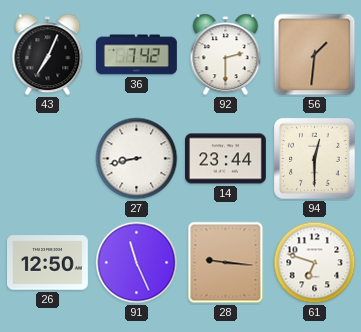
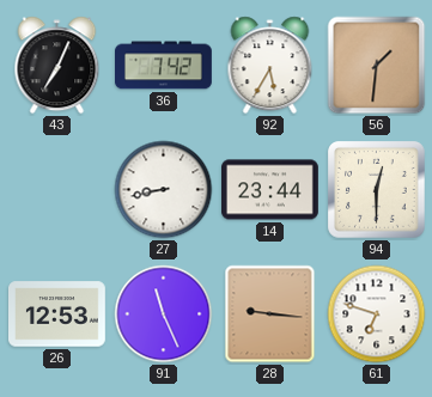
92: 2:30 -> 5:35 (270, 66)
26: 12:50 -> 12:53 (57, 314)
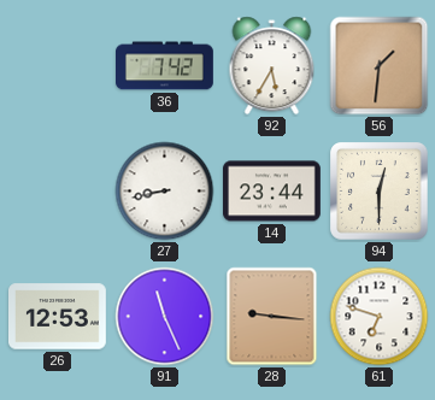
43: 7:04 -> none (57, 66)
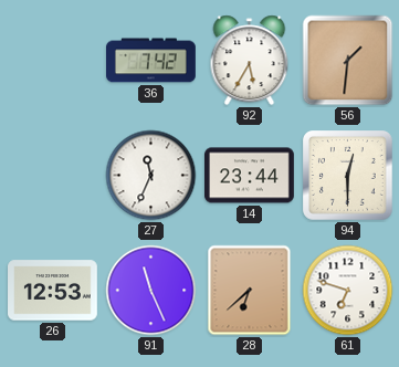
27: 8:43 -> 11:34 (151, 176)
28: 9:16 -> 6:38 (250, 291)
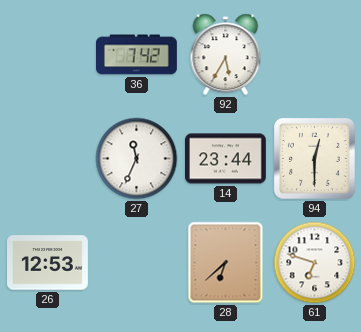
56: 1:31 -> none (348, 61)
91: 11:26 -> none (151, 291)
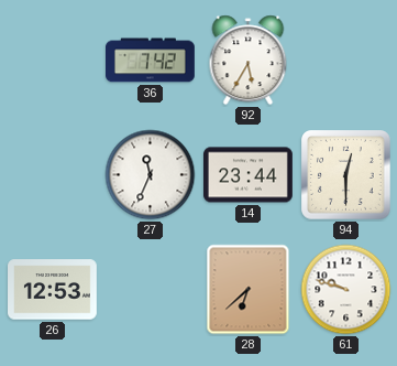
61: 6:48 -> 9:48 (346, 290)
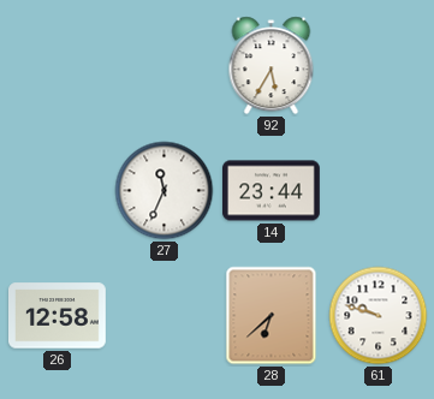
36: 7:42 -> none (151, 61)
94: 12:30 -> none (346, 175)
26: 12:53 -> 12:58 (58, 316)
